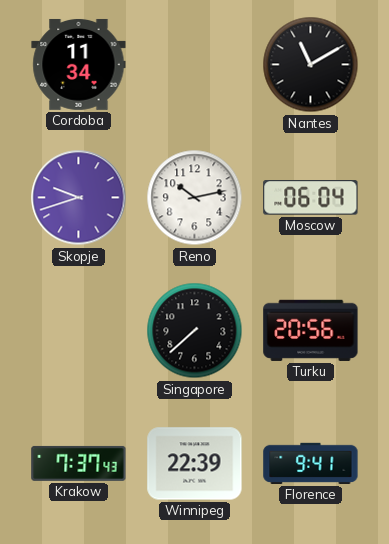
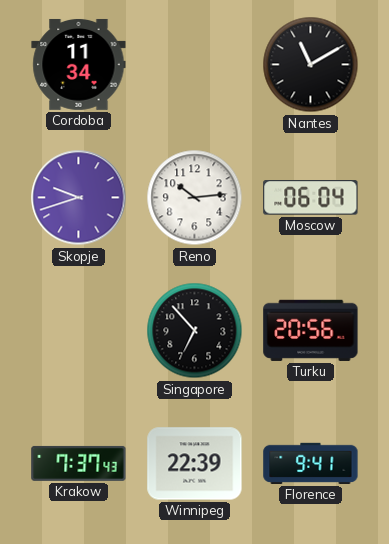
Reno: 10:13 -> 10:14 (195, 198)
Singapore: 7:38 -> 6:53 (195, 331)
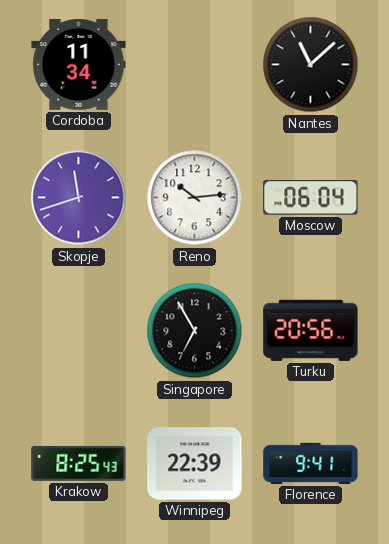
Nantes: 11:10 -> 11:08 (311, 65)
Skopje: 9:42 -> 11:42 (79, 198)
Singapore: 6:53 -> 6:55 (195, 331)
Krakow: 7:37 -> 8:25 (79, 463)
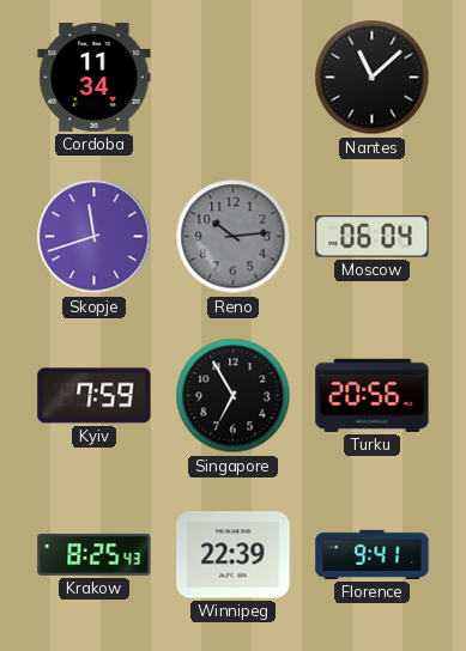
Reno dial: white -> grey (234, 237)
Kyiv: none -> 7:59 (95, 396)
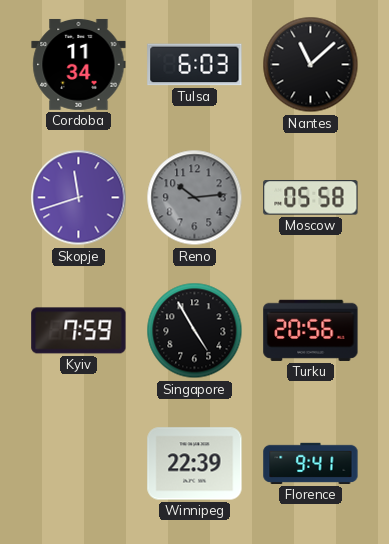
Tulsa: none -> 6:03 (195, 65)
Moscow: 06:04 -> 05:58 (311, 198)
Singapore: 6:55 -> 4:55 (195, 331)
Krakow: 8:25 -> none (95, 554)
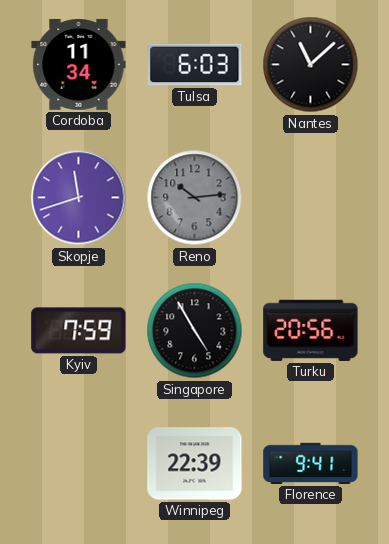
Moscow: 05:58 -> none (311, 198)
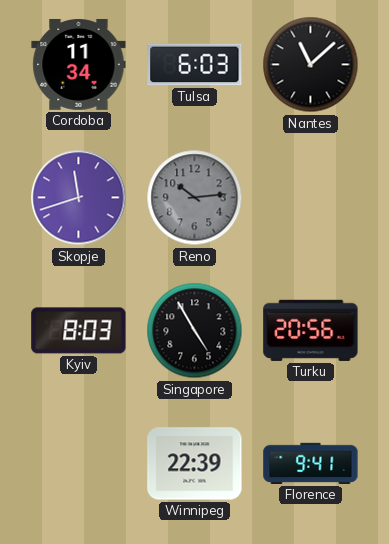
Kyiv: 7:59 -> 8:03 (79, 331)
